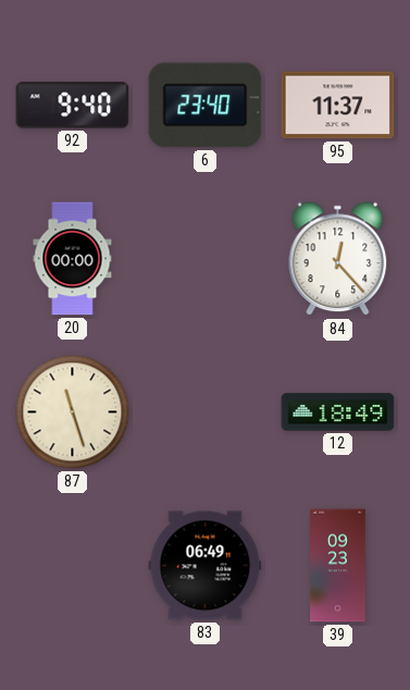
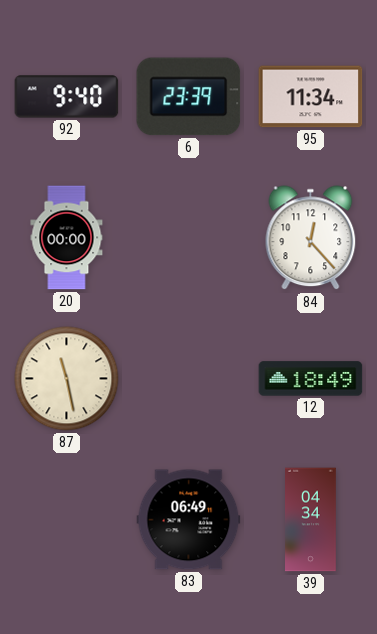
6: 23:40 -> 23:39 (189, 97)
95: 11:37 -> 11:34 (311, 97)
87: 11:27 -> 11:28 (67, 379)
39: 09:23 -> 04:34 (311, 520)
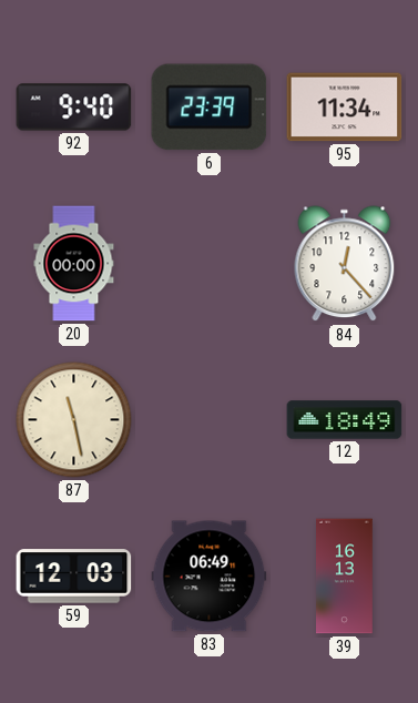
59: none -> 12:03 (74, 577)
39: 04:34 -> 16:13 (345, 577)
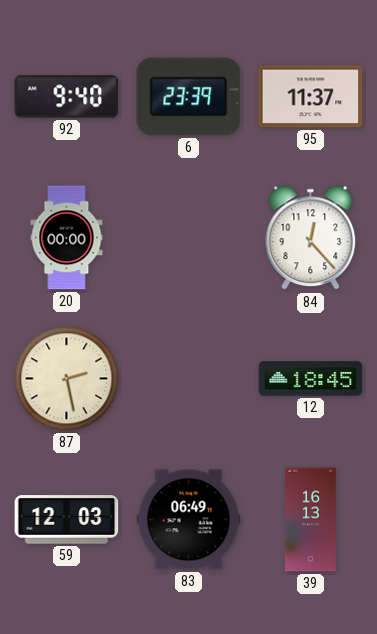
95: 11:34 -> 11:37 (311, 97)
87: 11:28 -> 2:28 (67, 379)
12: 18:49 -> 18:45 (311, 379)
